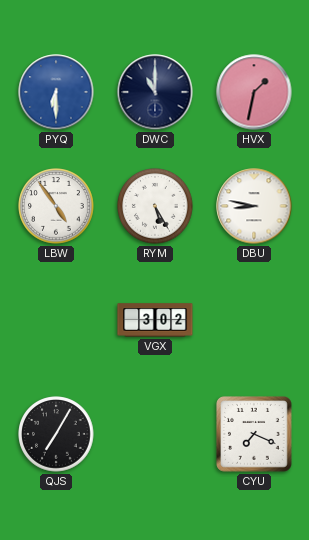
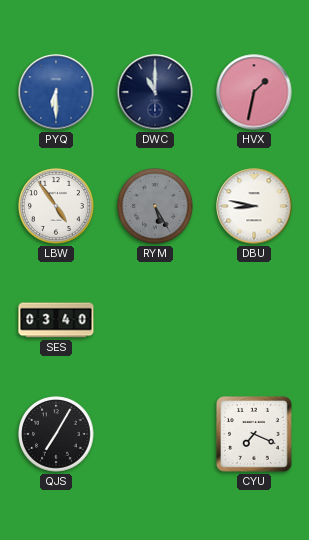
RYM dial: white -> grey (155, 206)
SES: none -> 03:40 (56, 320)
VGX: 3:02 -> none (155, 320)
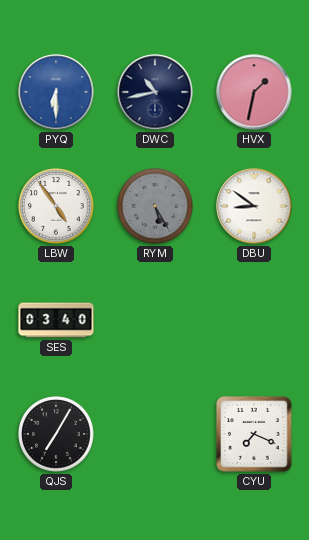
DWC: 11:00 -> 10:43 (155, 92)
DBU: 8:47 -> 8:51 (254, 206)
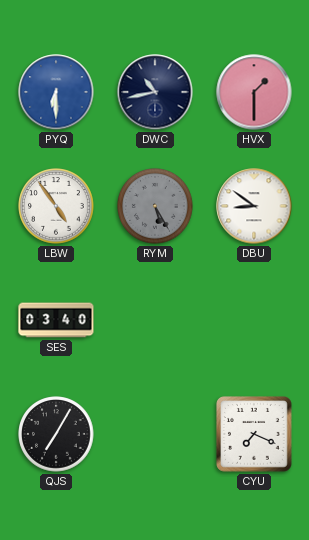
HVX: 1:32 -> 1:30 (254, 92)
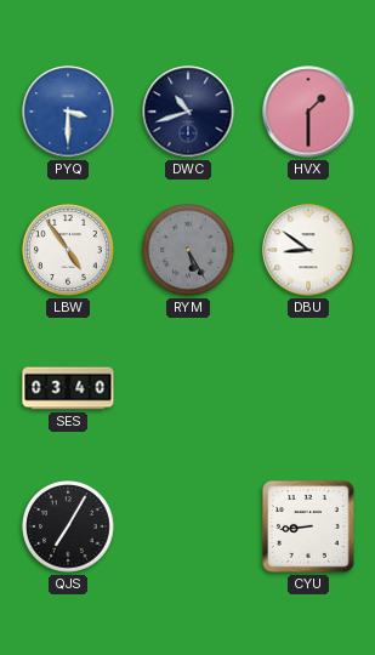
PYQ: 6:30 -> 3:30 (68, 112)
DWC: 10:43 -> 10:42 (188, 112)
CYU: 7:19 -> 8:44 (309, 528)
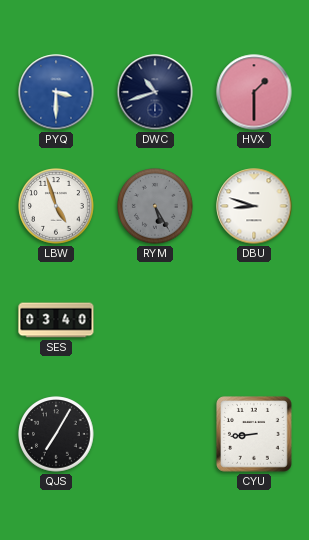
LBW: 4:54 -> 4:57 (56, 206)
DBU: 8:51 -> 8:48 (254, 206)
